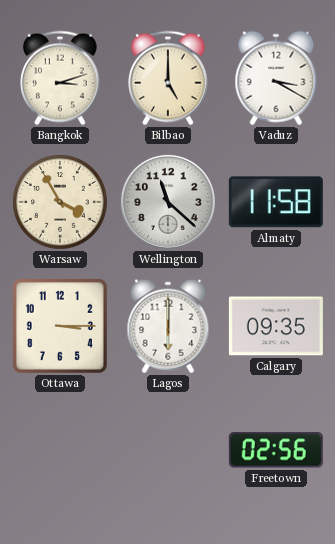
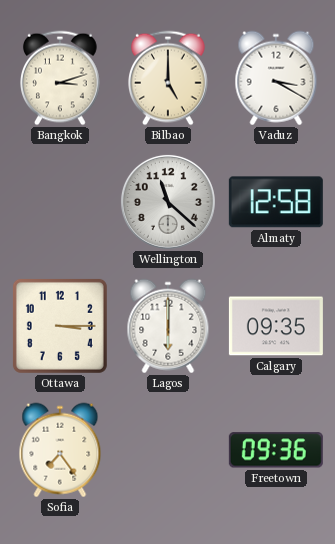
Warsaw: 3:55 -> none (61, 203)
Almaty: 11:58 -> 12:58 (276, 202)
Sofia: none -> 7:24 (60, 450)
Freetown: 02:56 -> 09:36 (276, 450)
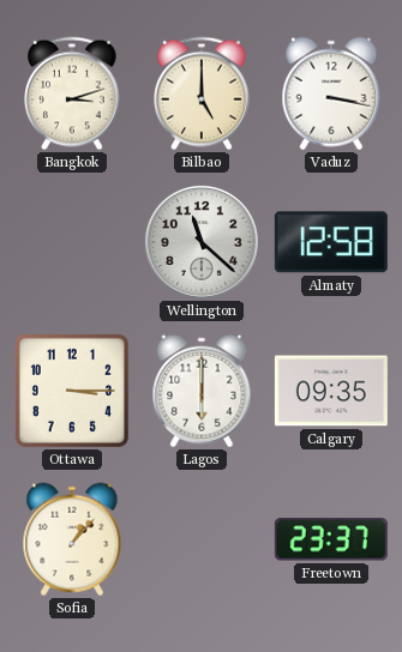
Vaduz: 3:20 -> 3:17 (331, 93)
Sofia: 7:24 -> 1:07 (72, 539)
Freetown: 09:36 -> 23:37 (331, 539)
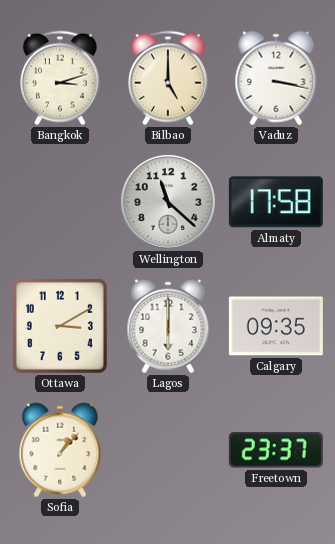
Almaty: 12:58 -> 17:58 (276, 202)
Ottawa: 3:15 -> 3:10 (60, 326)
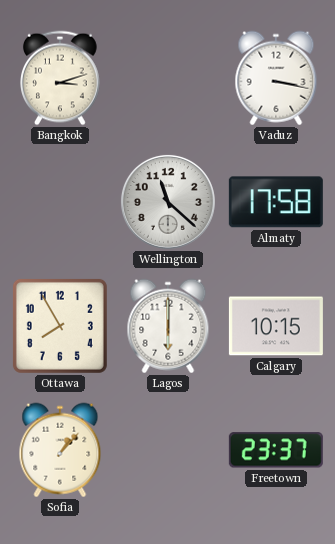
Bilbao: 5:00 -> none (169, 78)
Ottawa: 3:10 -> 7:55 (60, 326)
Calgary: 09:35 -> 10:15 (276, 326)
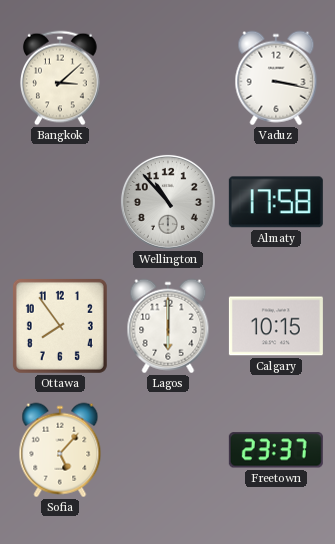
Bangkok: 3:12 -> 3:08 (61, 78)
Wellington: 11:22 -> 10:53 (168, 202)
Ottawa: 7:55 -> 7:54 (60, 326)
Sofia: 1:07 -> 5:07 (60, 450)
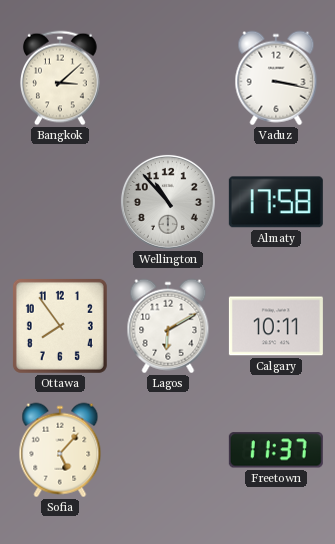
Lagos: 6:00 -> 6:10 (168, 326)
Calgary: 10:15 -> 10:11 (276, 326)
Freetown: 23:37 -> 11:37 (276, 450)
